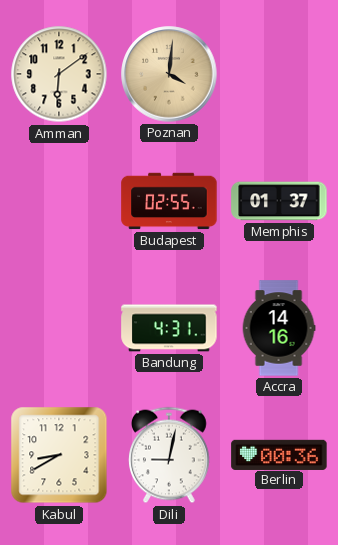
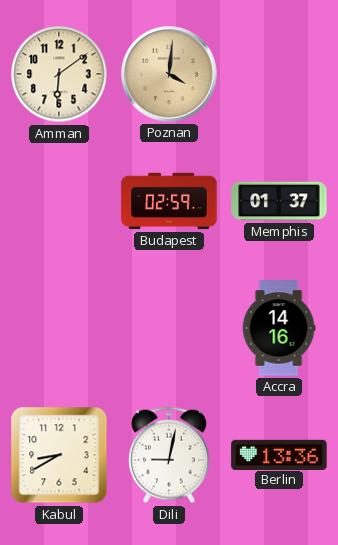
Budapest: 02:55 -> 02:59 (169, 201)
Bandung: 4:31 -> none (169, 328)
Berlin: 00:36 -> 13:36 (279, 454)
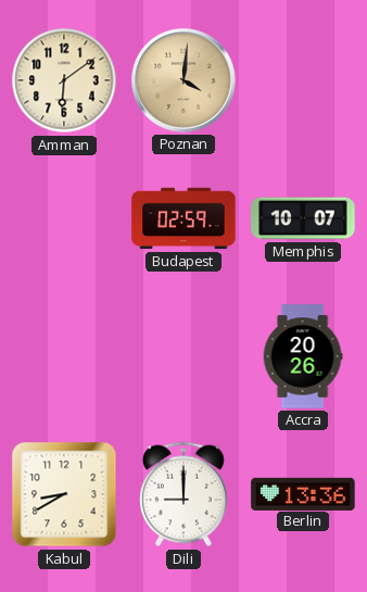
Memphis: 01:37 -> 10:07 (303, 218)
Accra: 14:16 -> 20:26 (303, 356)
Dili: 9:02 -> 9:00 (185, 494)
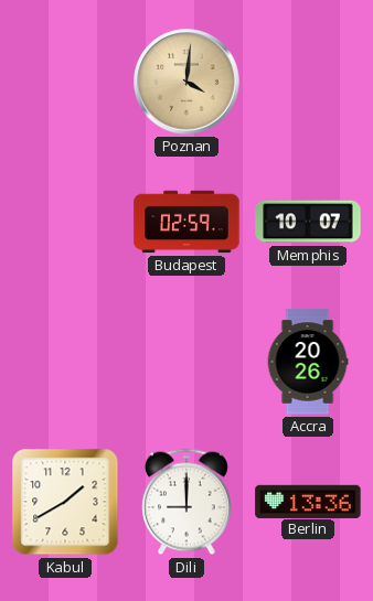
Amman: 6:09 -> none (64, 80)
Kabul: 8:40 -> 1:40 (65, 502)
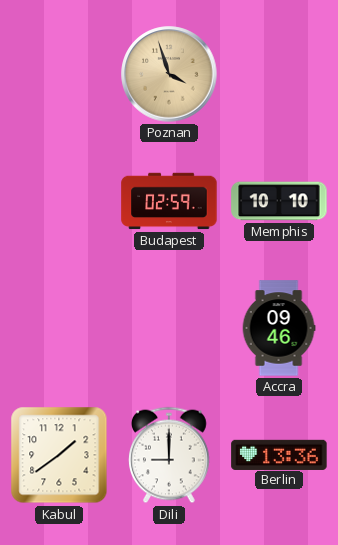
Poznan: 4:01 -> 3:57 (169, 74)
Memphis: 10:07 -> 10:10 (279, 201)
Accra: 20:26 -> 09:46 (279, 328)
Kabul: 1:40 -> 1:39 (59, 455)
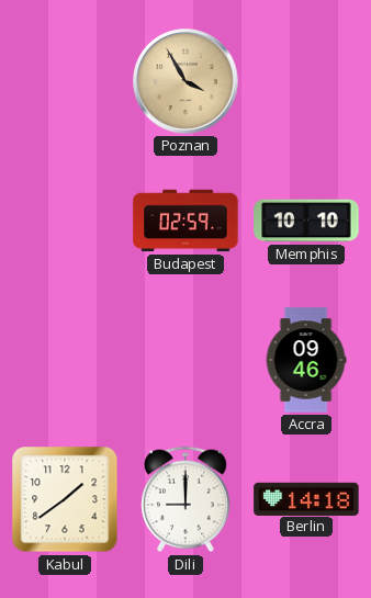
Poznan: 3:57 -> 3:55 (185, 81)
Berlin: 13:36 -> 14:18 (306, 498)
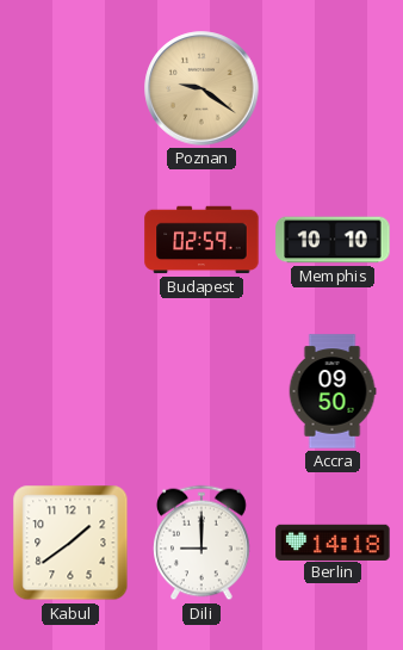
Poznan: 3:55 -> 9:21 (201, 88)
Accra: 09:46 -> 09:50 (333, 391)
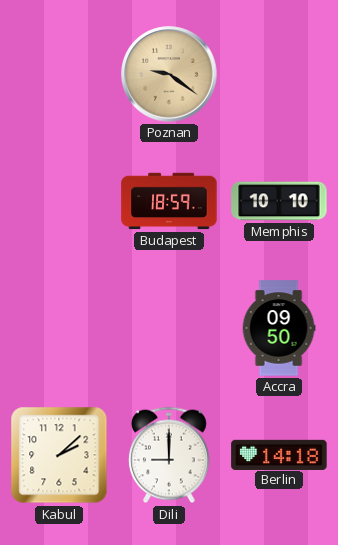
Budapest: 02:59 -> 18:59 (169, 201)
Kabul: 1:39 -> 2:08 (59, 455)
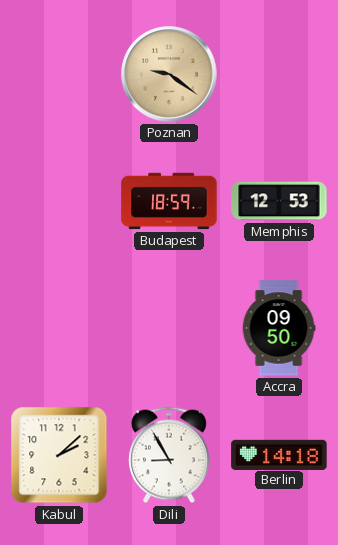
Memphis: 10:10 -> 12:53 (279, 201)
Dili: 9:00 -> 8:55 (170, 455)
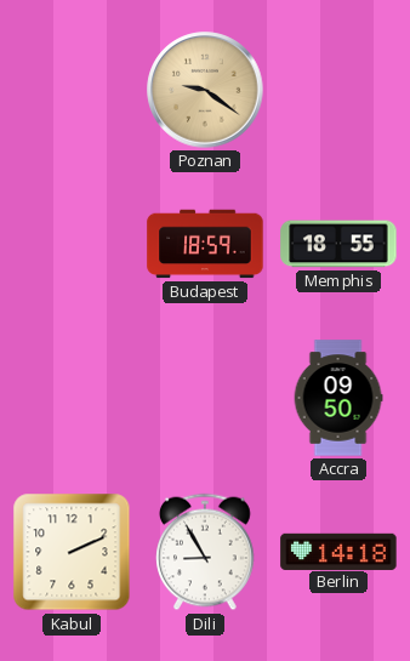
Memphis: 12:53 -> 18:55 (338, 244)
Kabul: 2:08 -> 2:11 (72, 552)
